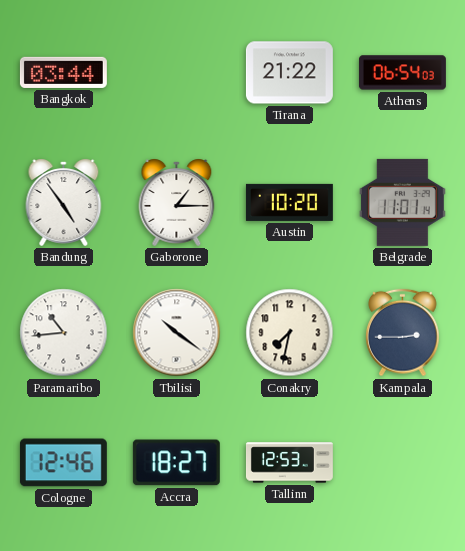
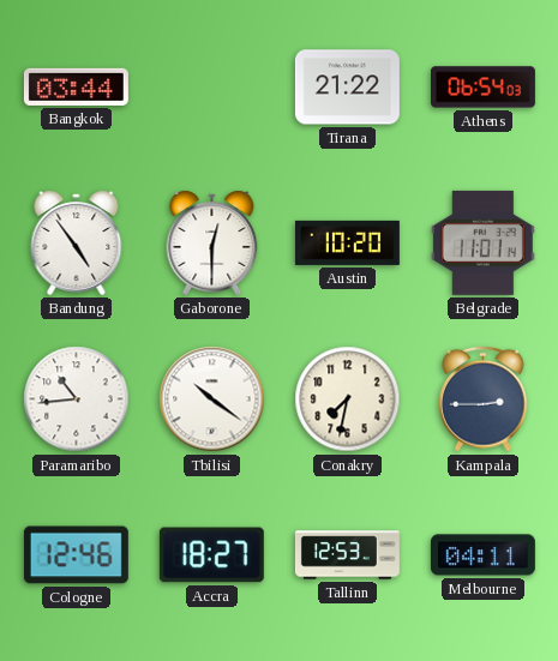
Gaborone: 1:15 -> 12:30 (212, 242)
Melbourne: none -> 04:11 (482, 555)
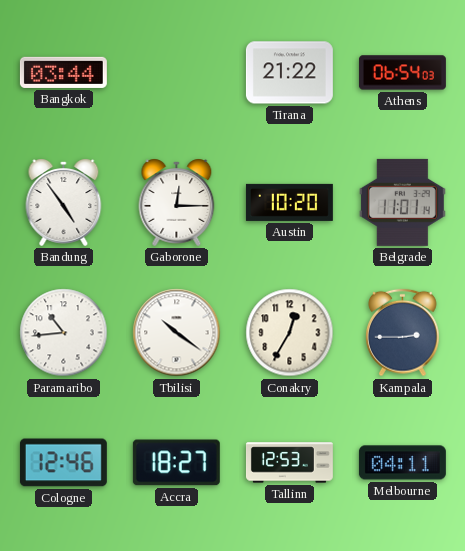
Gaborone: 12:30 -> 12:15 (177, 202)
Conakry: 7:32 -> 12:35 (290, 333)
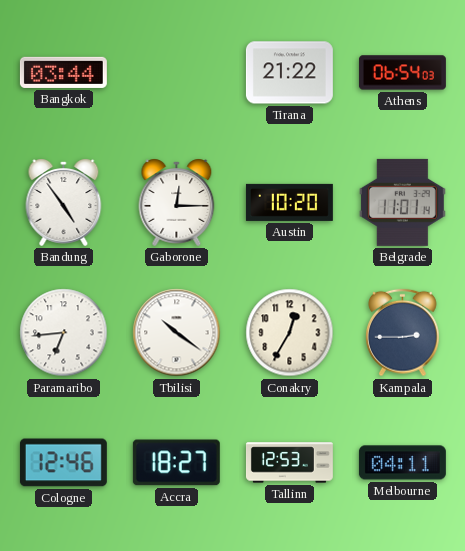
Paramaribo: 10:44 -> 6:44 (64, 333)
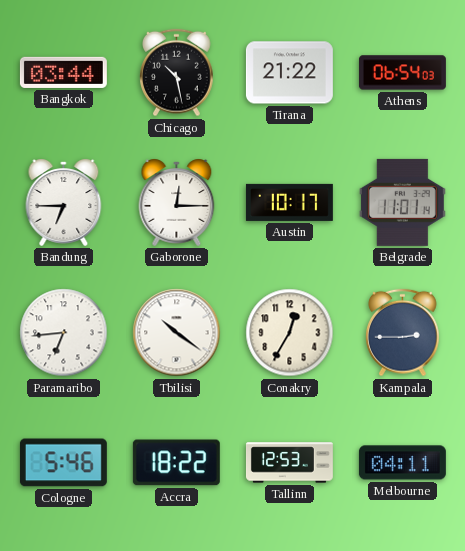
Chicago: none -> 10:28 (177, 73)
Bandung: 4:54 -> 6:45 (64, 202)
Austin: 10:20 -> 10:17 (289, 202)
Cologne: 12:46 -> 5:46 (63, 463)
Accra: 18:27 -> 18:22 (176, 463)
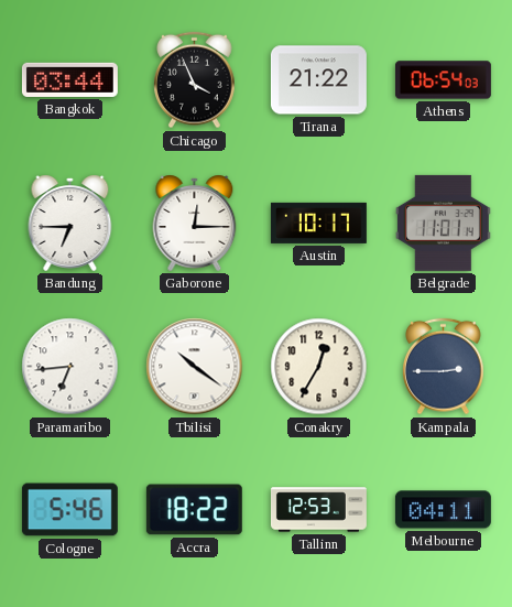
Chicago: 10:28 -> 3:56 (195, 80)
